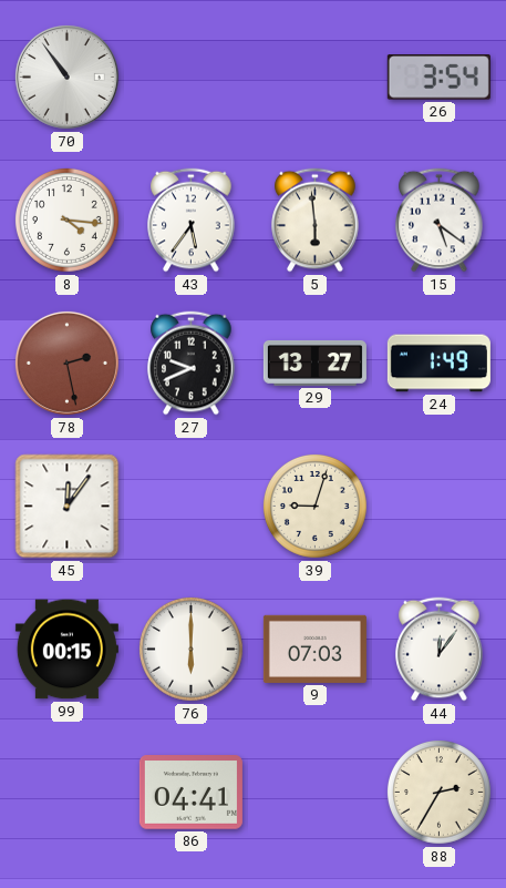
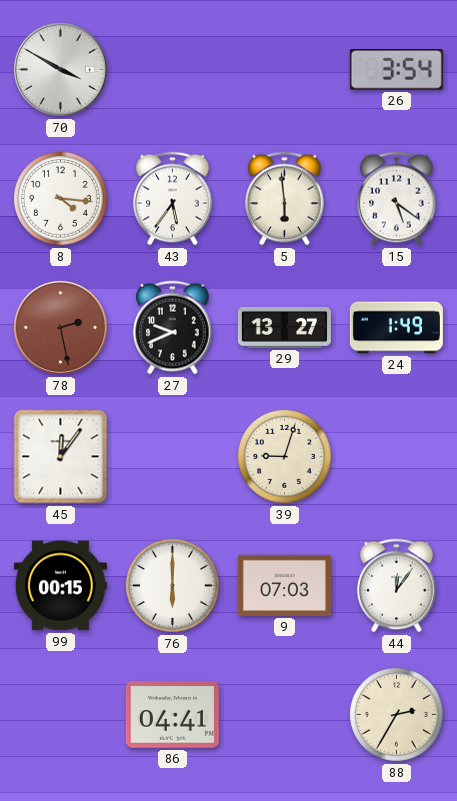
70: 10:54 -> 3:50 (60, 69)
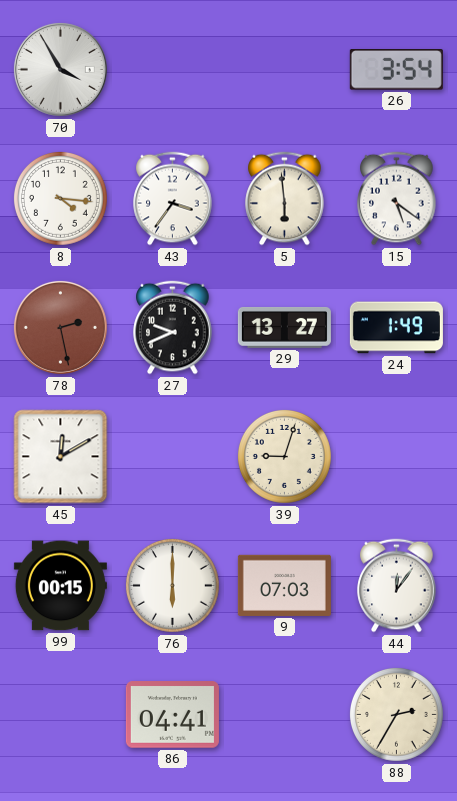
70: 3:50 -> 3:55 (60, 69)
43: 5:36 -> 3:36 (173, 199)
45: 12:06 -> 12:10 (61, 457)
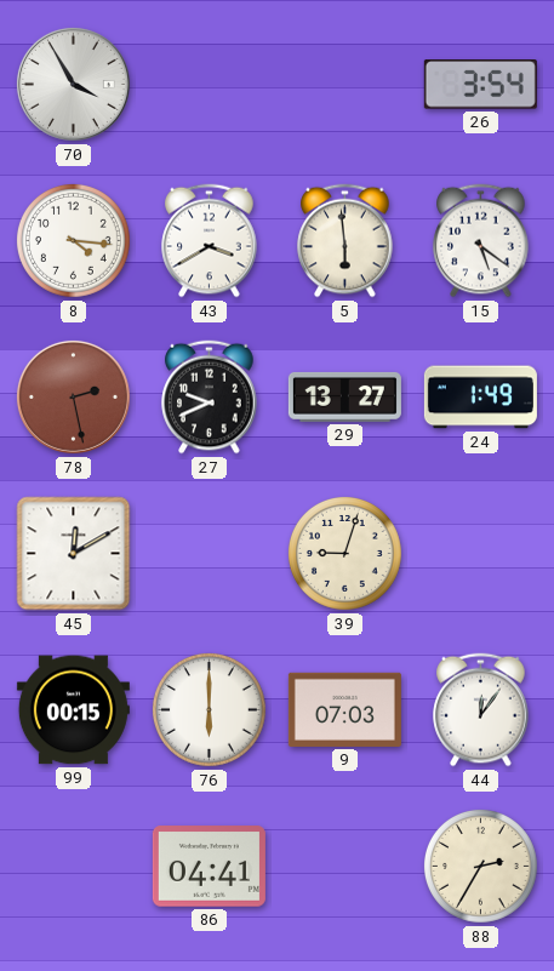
43: 3:36 -> 3:40 (210, 241)
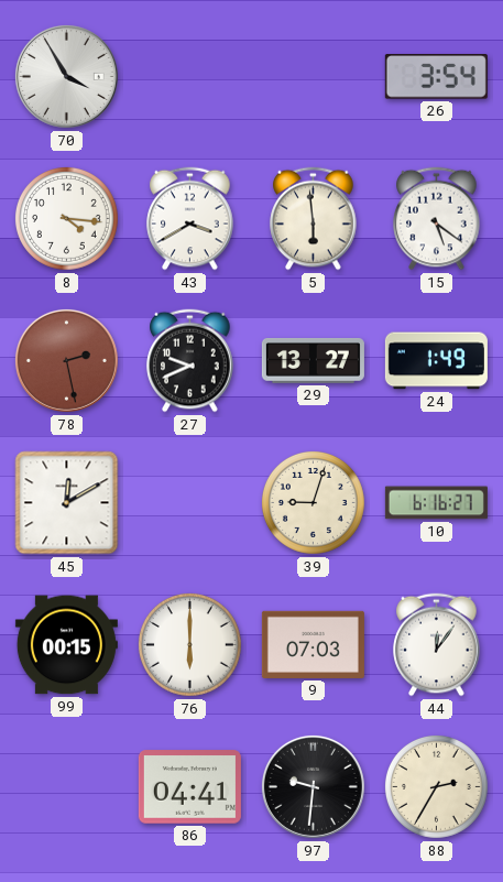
10: none -> 6:16 (436, 503)
97: none -> 9:31 (313, 786)
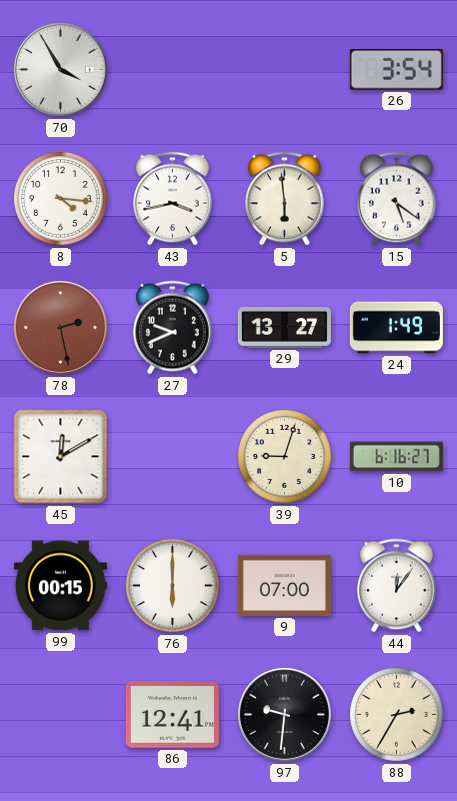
43: 3:40 -> 3:43 (173, 199)
9: 07:03 -> 07:00 (284, 585)
86: 04:41 -> 12:41 (172, 715)
